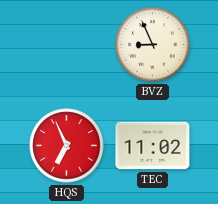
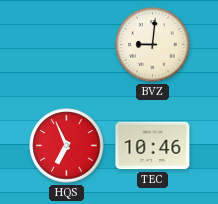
BVZ: 8:56 -> 9:01 (153, 45)
TEC: 11:02 -> 10:46 (153, 146)
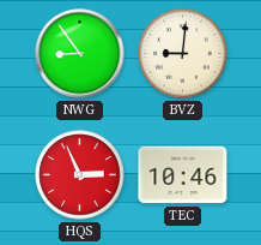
NWG: none -> 8:54 (80, 54)
HQS: 6:56 -> 2:56 (80, 175)
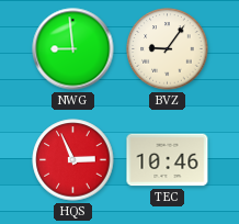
NWG: 8:54 -> 8:59 (73, 49)
BVZ: 9:01 -> 9:06 (168, 49)
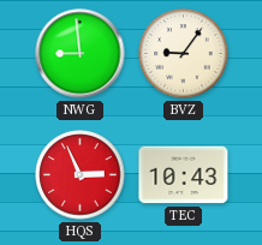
TEC: 10:46 -> 10:43 (184, 175)
